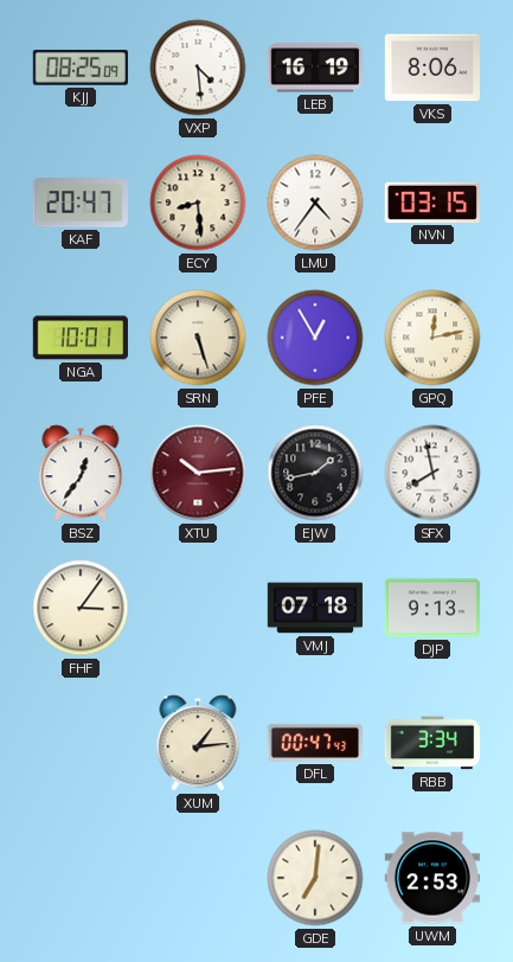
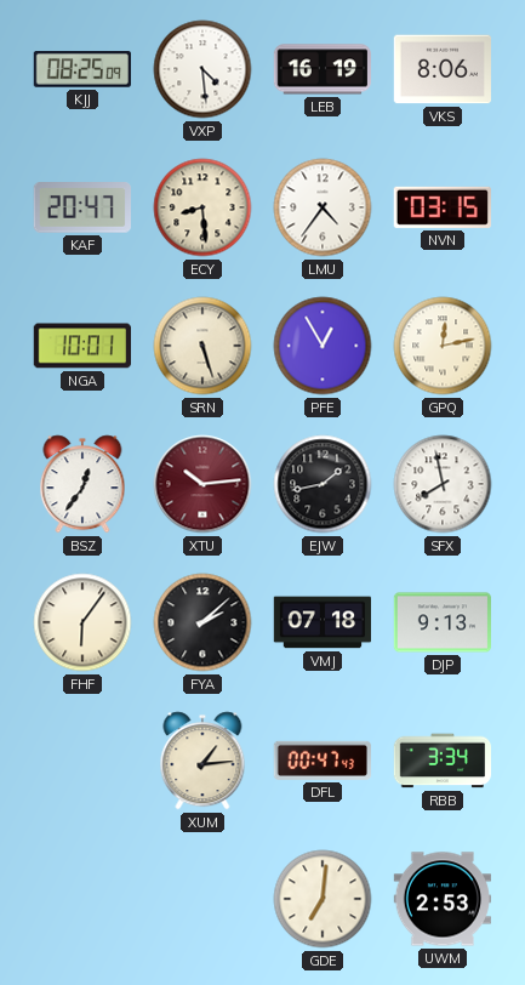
FHF: 3:06 -> 6:06 (82, 622)
FYA: none -> 2:08 (202, 622)
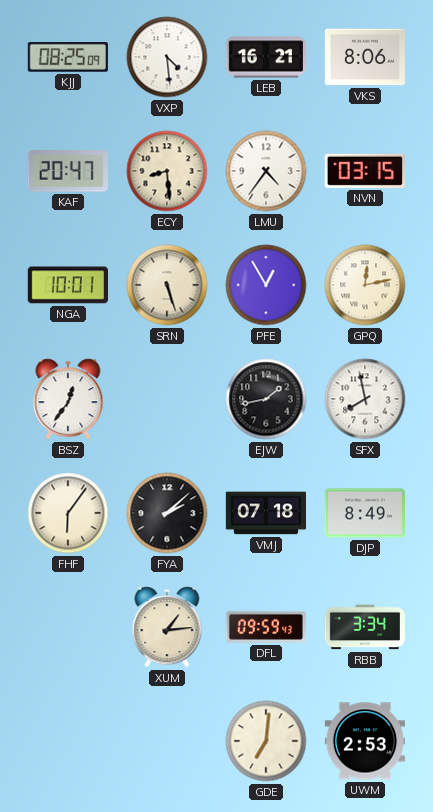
LEB: 16:19 -> 16:21 (265, 57)
XTU: 10:14 -> none (202, 484)
DJP: 9:13 -> 8:49 (364, 513)
DFL: 00:47 -> 09:59 (265, 627)
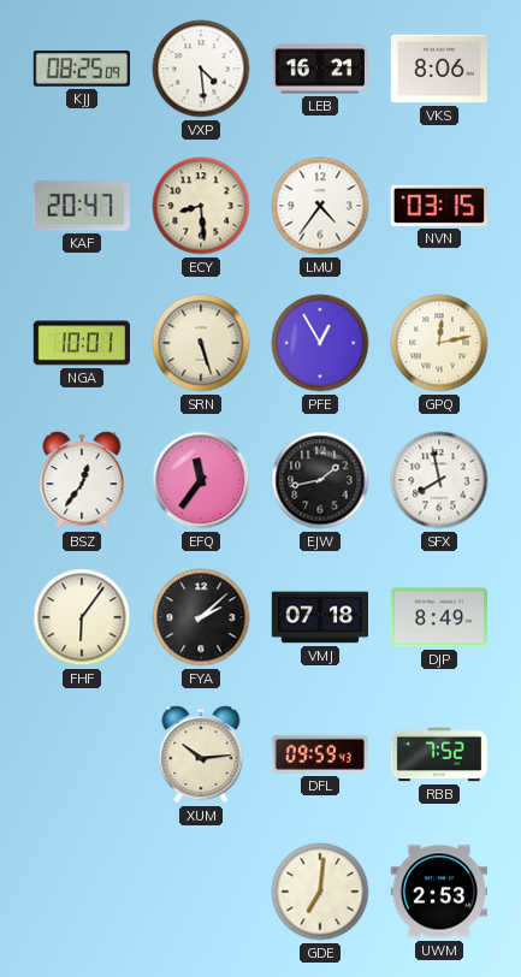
EFQ: none -> 11:36 (201, 480)
XUM: 1:14 -> 10:14 (201, 754)
RBB: 3:34 -> 7:52 (439, 754)
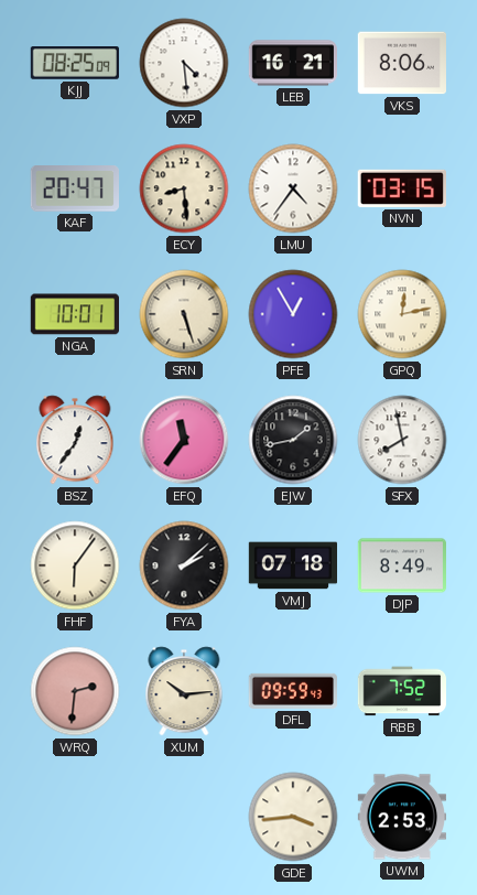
WRQ: none -> 2:31 (75, 691)
GDE: 7:01 -> 3:44 (293, 817)
